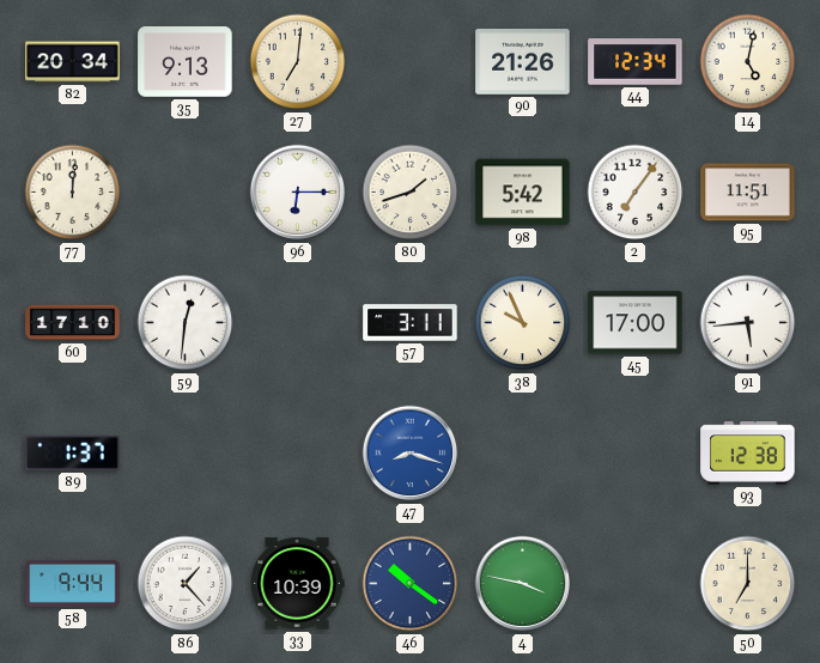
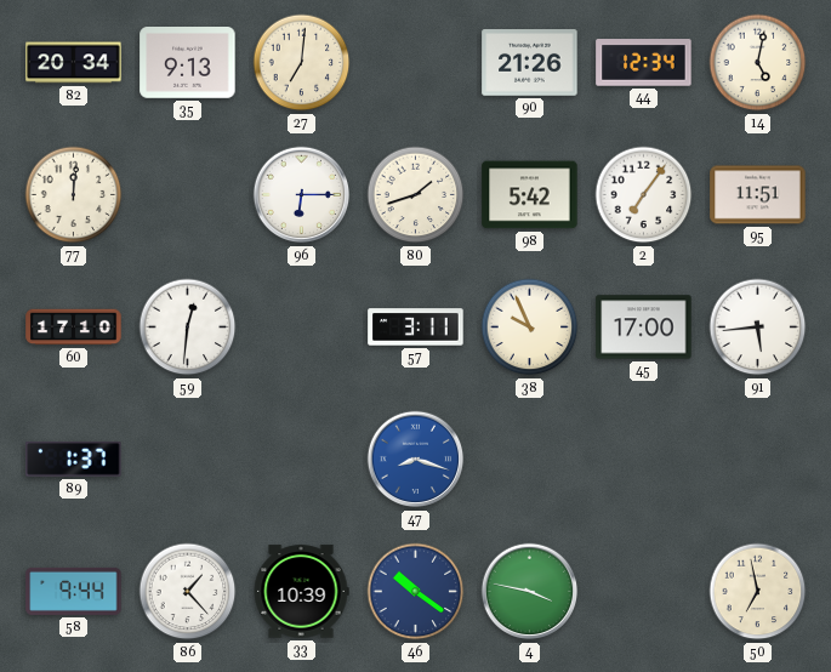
93: 12:38 -> none (748, 454)
50: 7:00 -> 6:58 (758, 592)
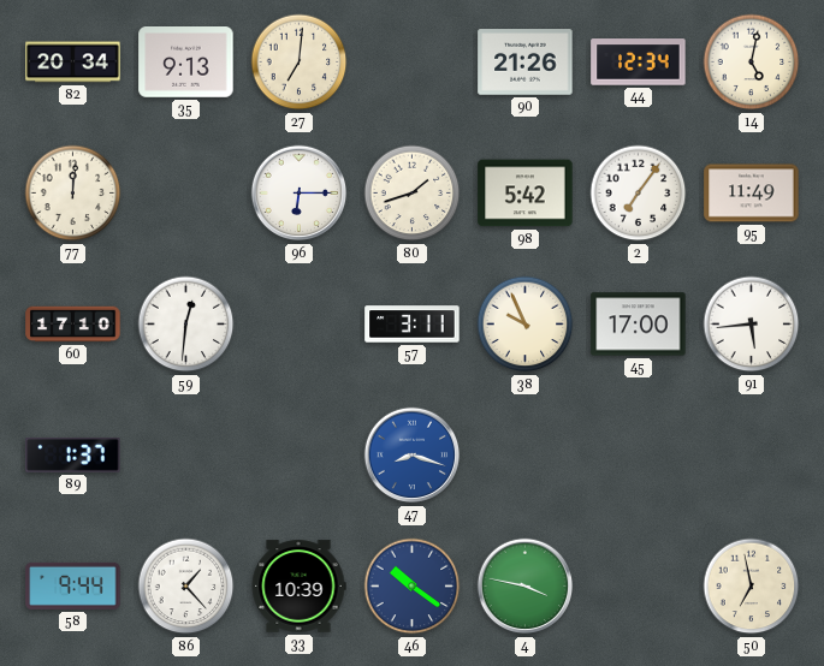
95: 11:51 -> 11:49 (752, 194)
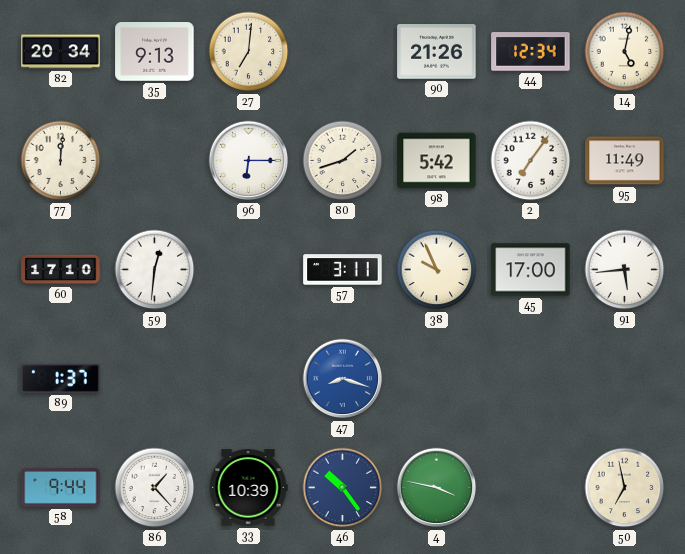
46: 10:21 -> 10:24 (343, 488)
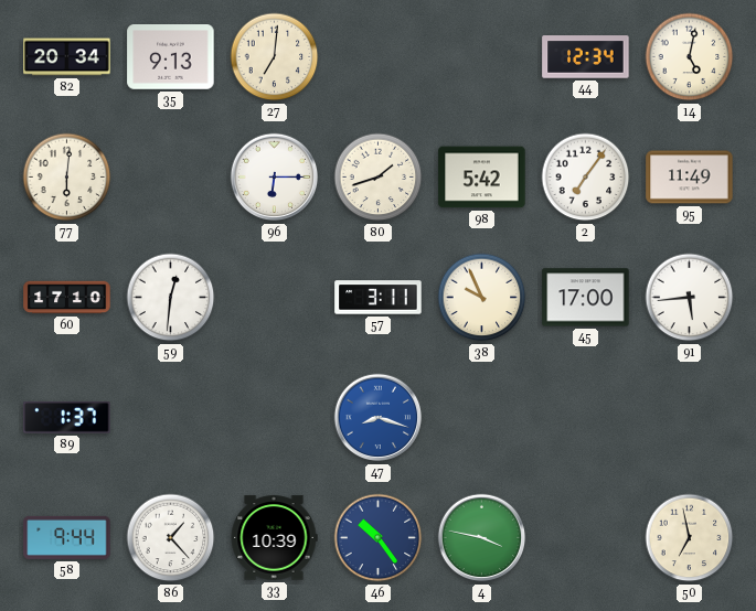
90: 21:26 -> none (437, 52)
77: 12:01 -> 6:01 (67, 178)
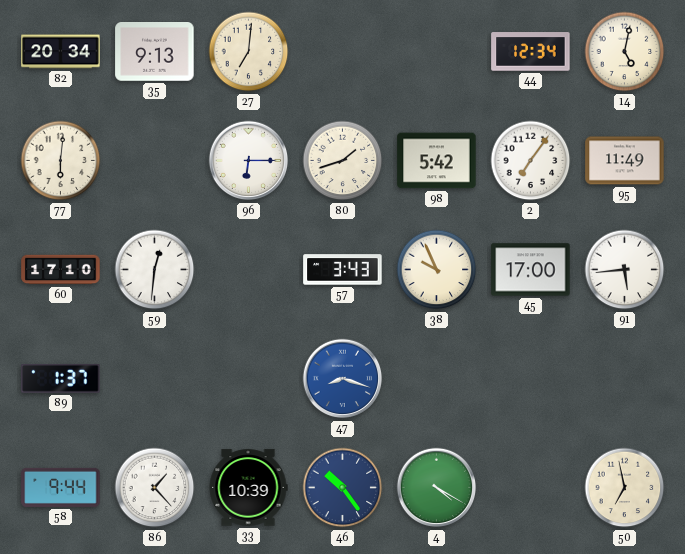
57: 3:11 -> 3:43 (343, 270)
4: 3:47 -> 4:20 (437, 488)
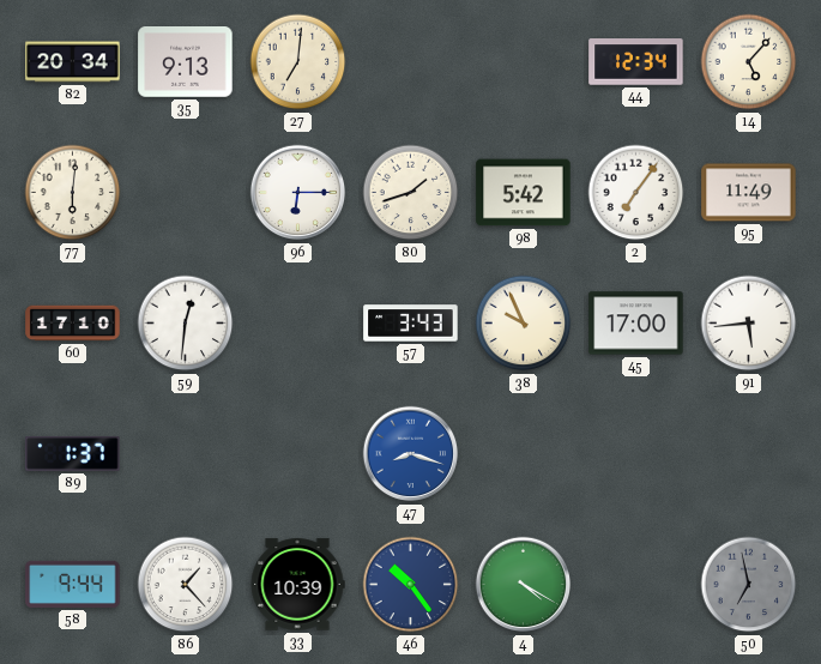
14: 5:02 -> 5:07 (749, 62)
50 dial: cream -> grey (749, 585)
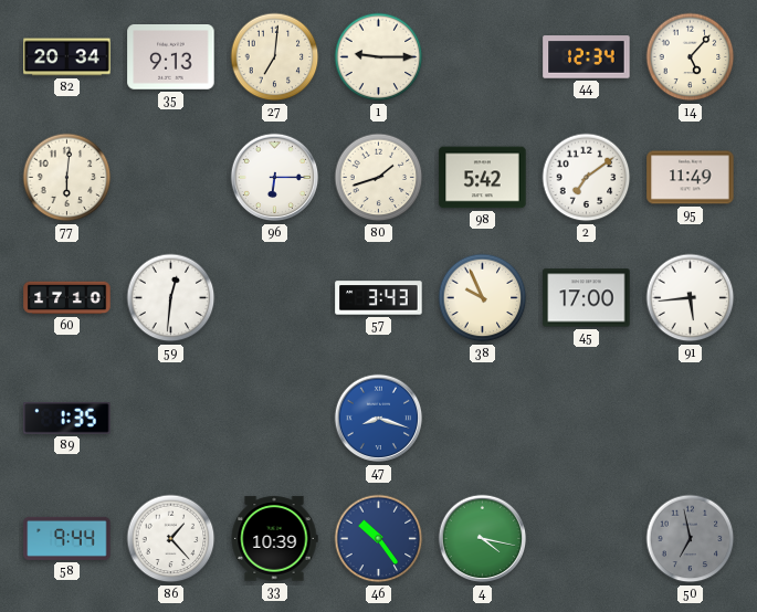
1: none -> 9:15 (379, 57)
2: 7:06 -> 7:09 (587, 178)
89: 1:37 -> 1:35 (67, 419)
4: 4:20 -> 4:17 (483, 539)
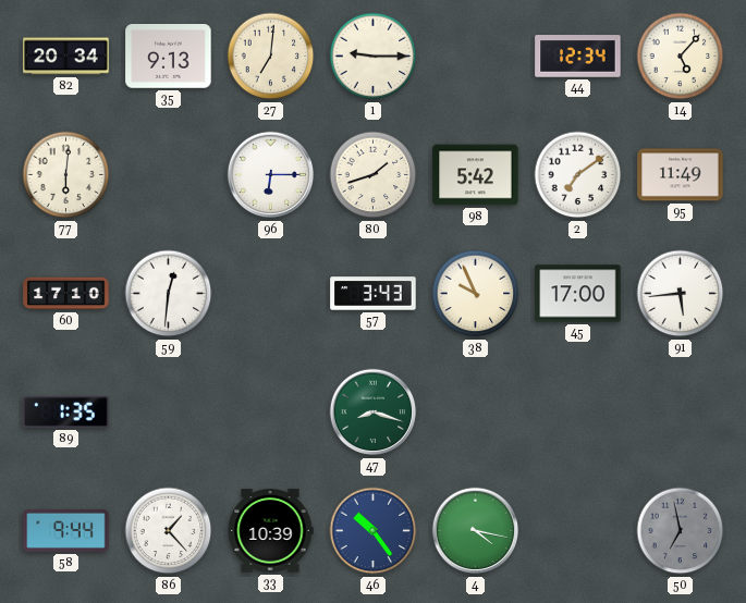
47 dial: blue -> green (374, 413)
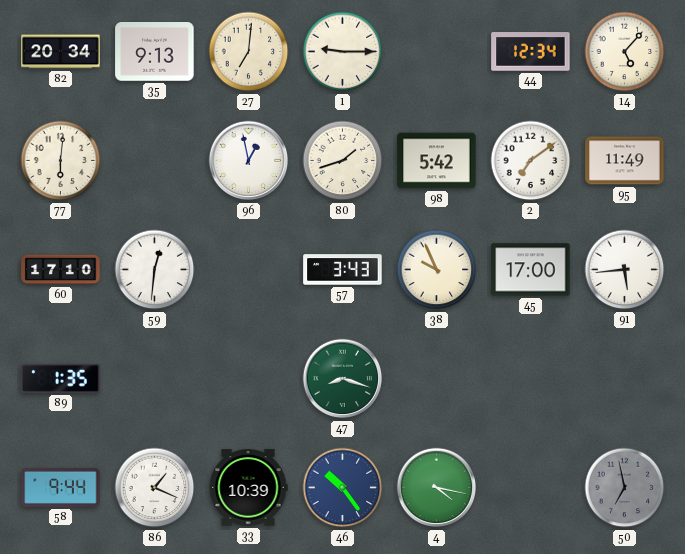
96: 6:15 -> 12:58 (249, 161)
86: 1:23 -> 1:19 (155, 488)
